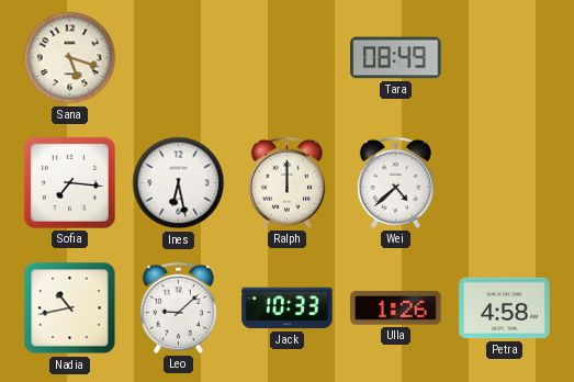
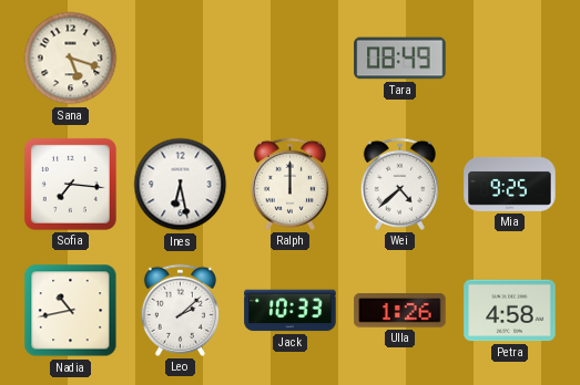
Mia: none -> 9:25 (510, 184)
Leo: 9:08 -> 2:08 (180, 310)
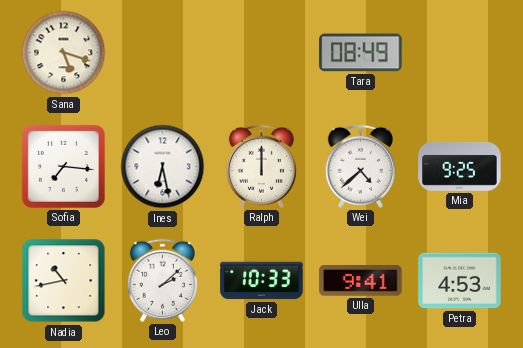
Ulla: 1:26 -> 9:41 (361, 281)
Petra: 4:58 -> 4:53 (460, 281)
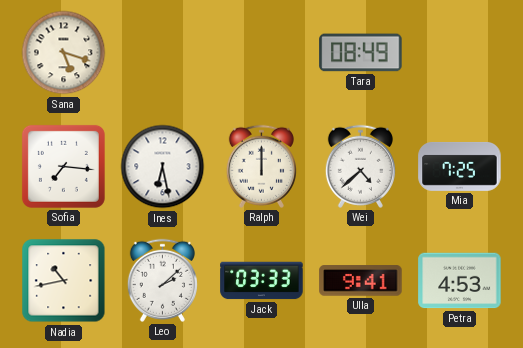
Mia: 9:25 -> 7:25 (460, 166)
Jack: 10:33 -> 03:33 (262, 281)
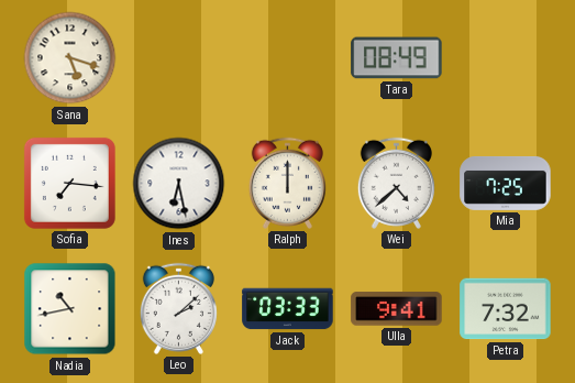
Petra: 4:53 -> 7:32 (506, 309)
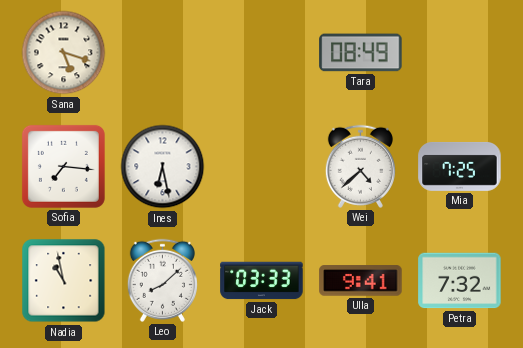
Ralph: 12:00 -> none (287, 183)
Nadia: 10:43 -> 10:58 (64, 281)
Leo: 2:08 -> 8:08 (162, 280)
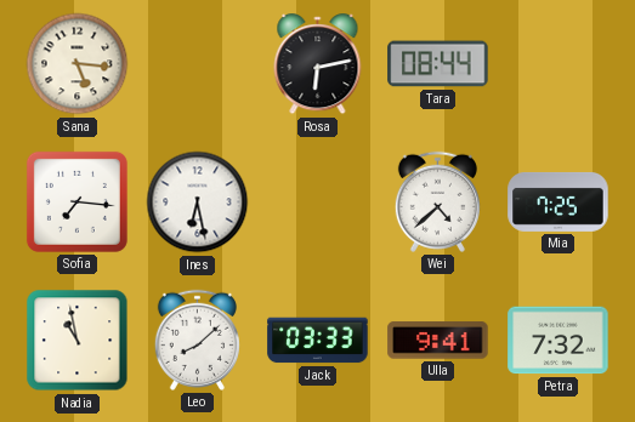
Sana: 5:18 -> 5:16 (78, 64)
Rosa: none -> 6:13 (318, 64)
Tara: 08:49 -> 08:44 (438, 64)
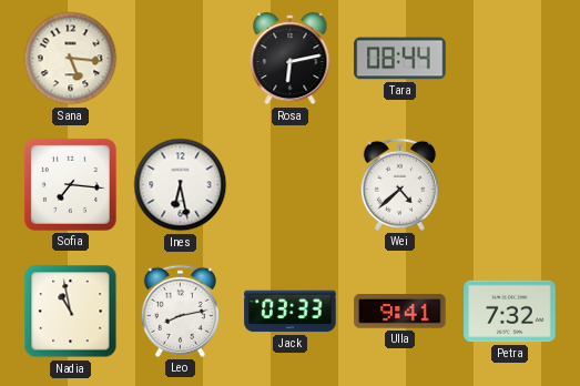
Mia: 7:25 -> none (559, 201)
Leo: 8:08 -> 8:13 (180, 311)
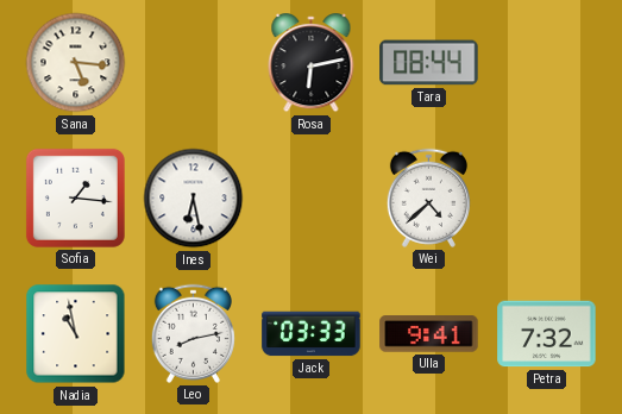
Sofia: 7:16 -> 1:16 (75, 197)
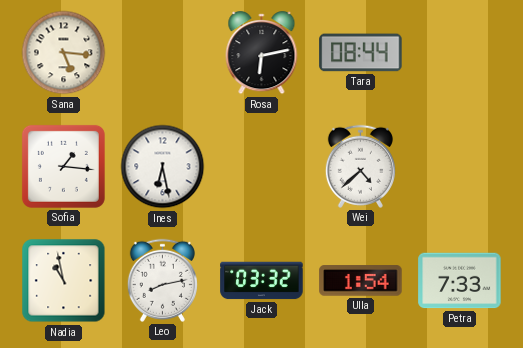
Jack: 03:33 -> 03:32 (262, 281)
Ulla: 9:41 -> 1:54 (361, 281)
Petra: 7:32 -> 7:33 (460, 281)
